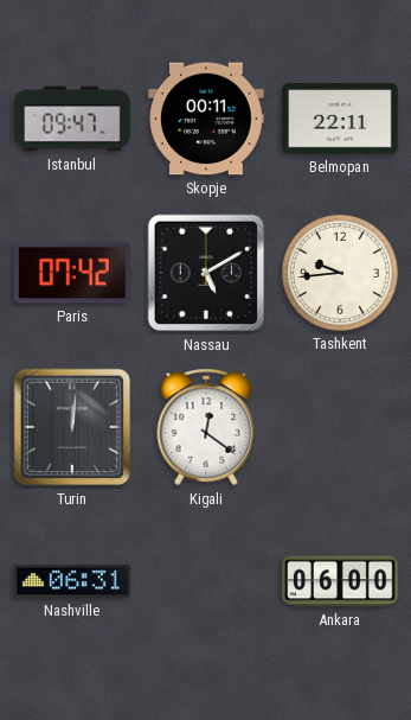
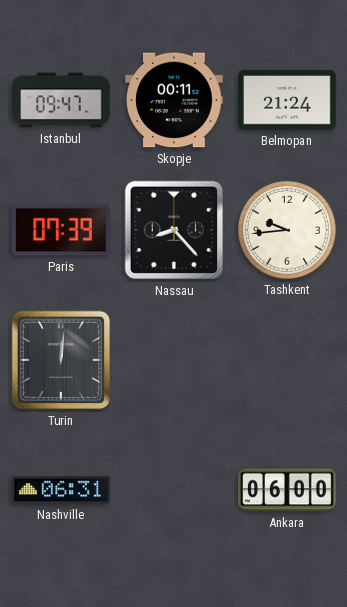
Belmopan: 22:11 -> 21:24 (288, 100)
Paris: 07:42 -> 07:39 (62, 230)
Nassau: 5:10 -> 8:23 (174, 230)
Kigali: 12:21 -> none (206, 427)
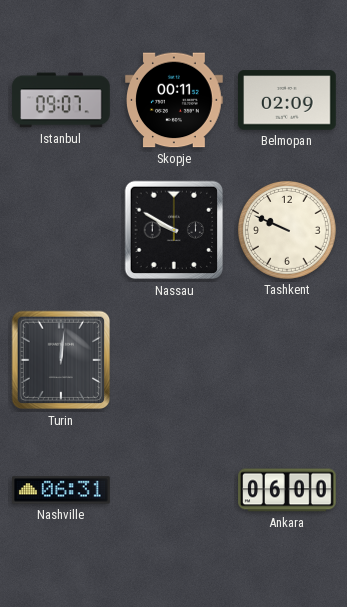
Istanbul: 09:47 -> 09:07 (61, 100)
Belmopan: 21:24 -> 02:09 (288, 100)
Paris: 07:39 -> none (62, 230)
Nassau: 8:23 -> 9:50 (174, 230)
Tashkent: 9:44 -> 9:49 (287, 230)
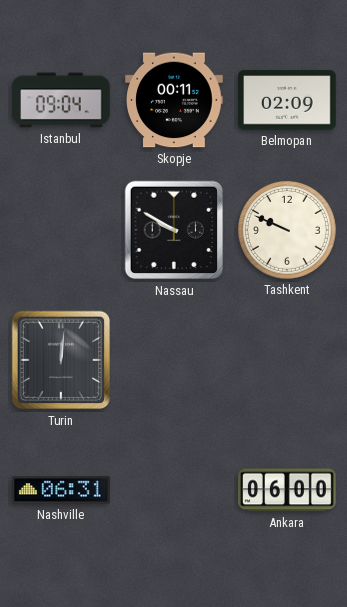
Istanbul: 09:07 -> 09:04 (61, 100)
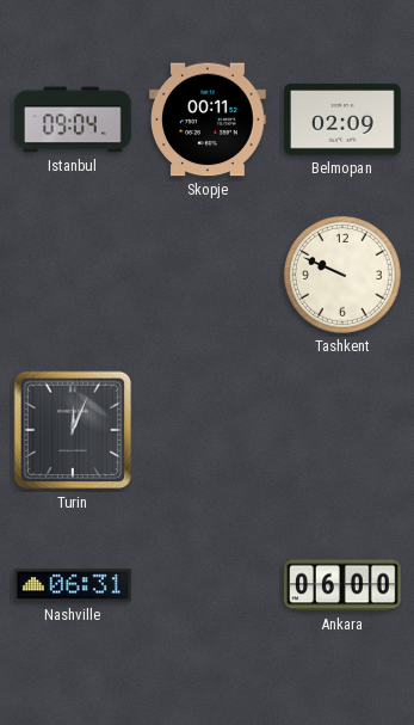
Nassau: 9:50 -> none (174, 230)
Turin: 12:01 -> 12:04 (73, 430)
